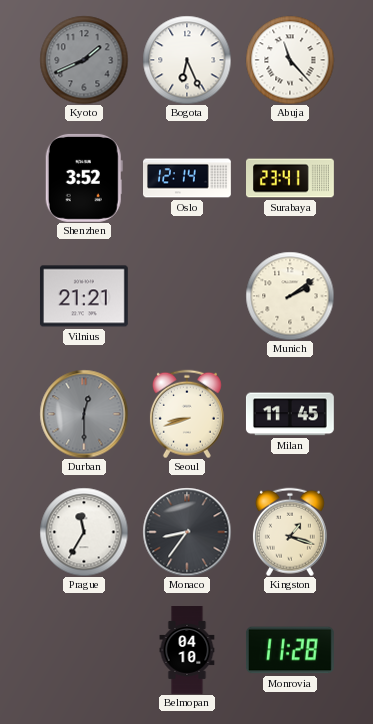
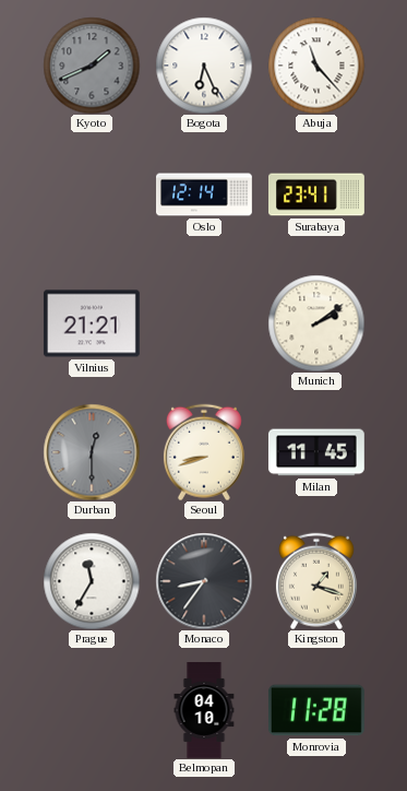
Shenzhen: 3:52 -> none (84, 178)
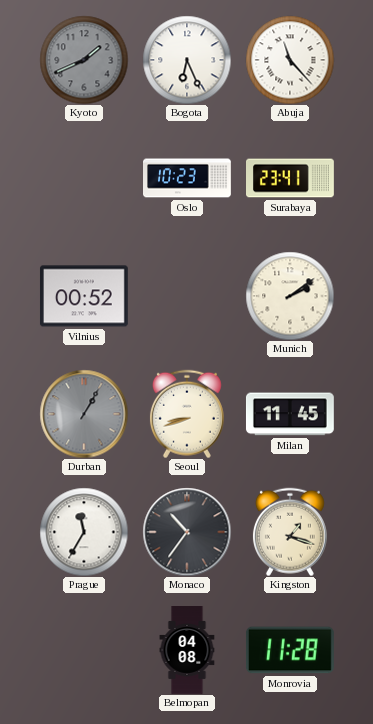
Oslo: 12:14 -> 10:23 (188, 178)
Vilnius: 21:21 -> 00:52 (84, 296)
Durban: 12:30 -> 1:05 (84, 414)
Monaco: 8:36 -> 10:36 (187, 532)
Belmopan: 04:10 -> 04:08 (187, 651)
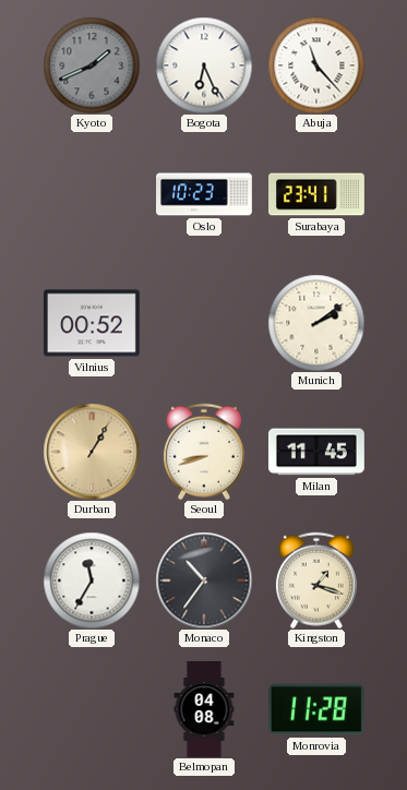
Durban dial: grey -> champagne (92, 452)
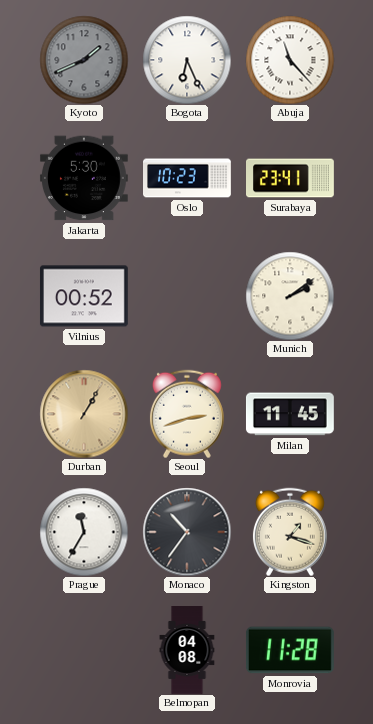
Jakarta: none -> 5:30 (84, 178)
Seoul: 8:42 -> 2:42 (187, 414)
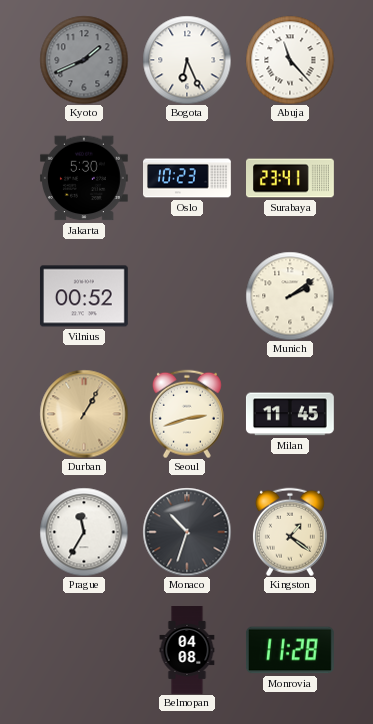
Monaco: 10:36 -> 10:33 (187, 532)
Kingston: 1:18 -> 1:21 (290, 532)
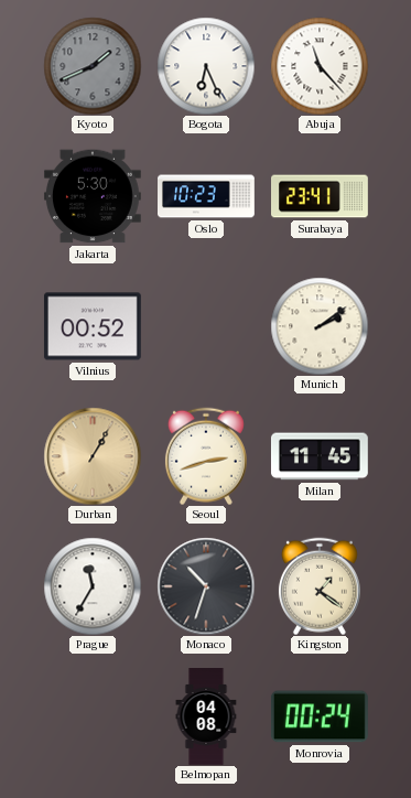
Monrovia: 11:28 -> 00:24 (320, 716)
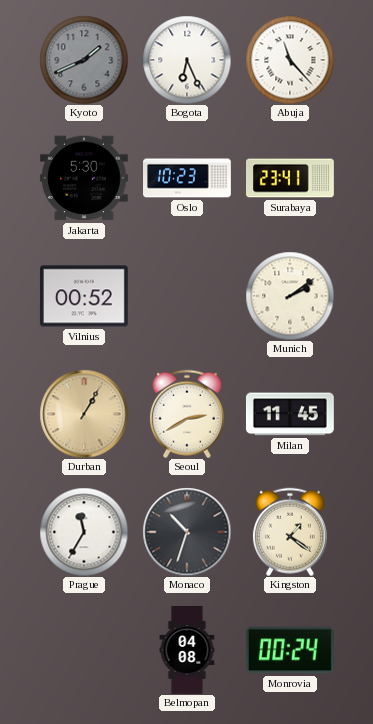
Seoul: 2:42 -> 2:40 (187, 414)
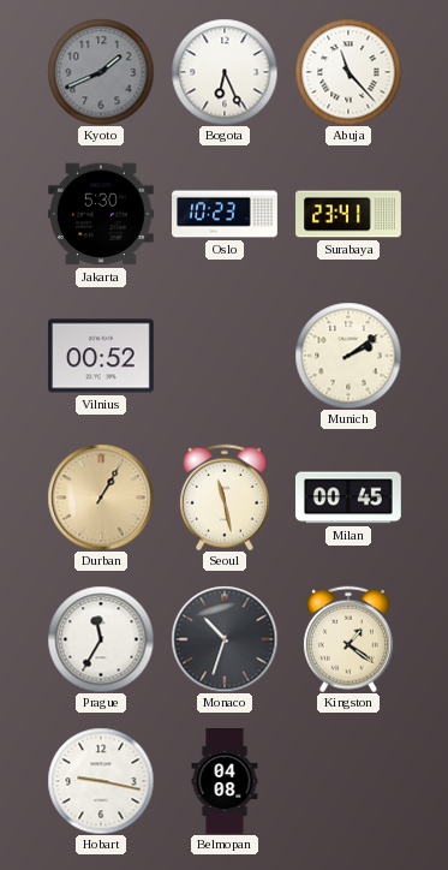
Seoul: 2:40 -> 11:28 (225, 497)
Milan: 11:45 -> 00:45 (348, 497)
Hobart: none -> 9:17 (101, 781)
Monrovia: 00:24 -> none (290, 650)
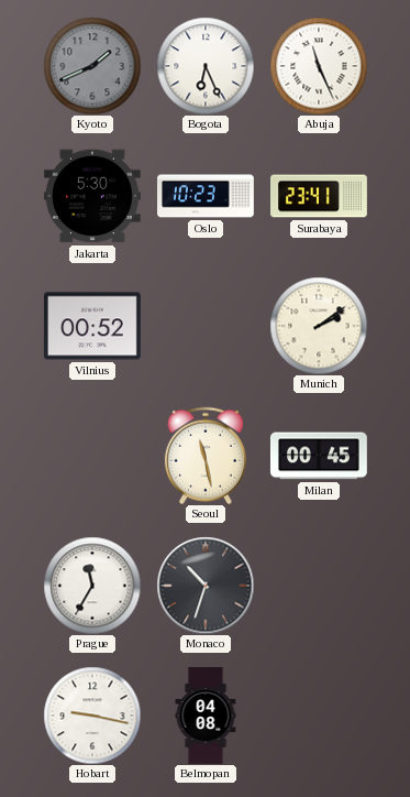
Abuja: 11:23 -> 11:26 (319, 66)
Durban: 1:05 -> none (101, 497)
Kingston: 1:21 -> none (348, 639)
